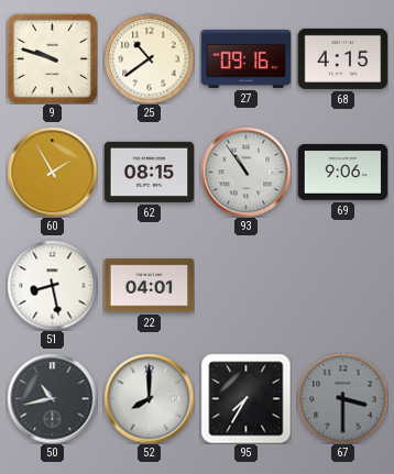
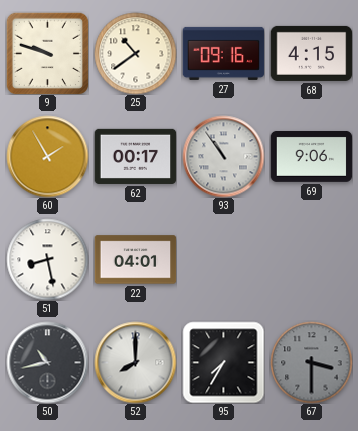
62: 08:15 -> 00:17 (135, 156)
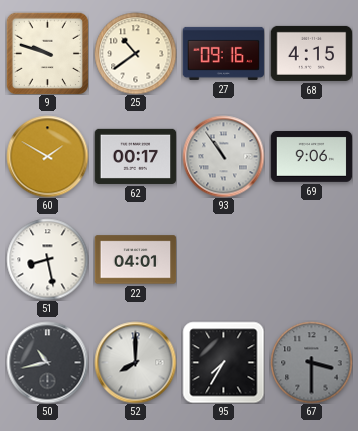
60: 1:55 -> 1:50 (47, 156)
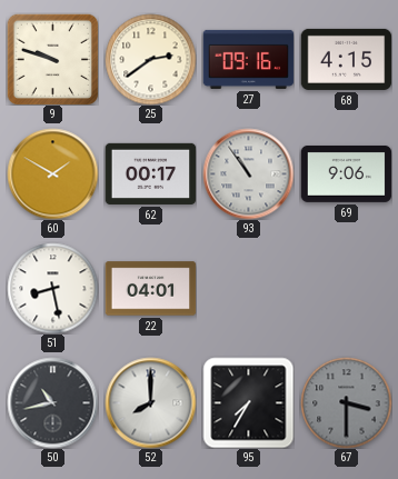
25: 10:39 -> 2:39 (150, 59)
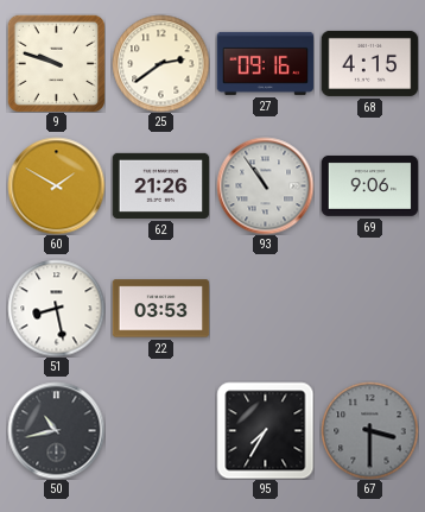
62: 00:17 -> 21:26 (160, 185)
22: 04:01 -> 03:53 (160, 309)
52: 8:00 -> none (150, 402)
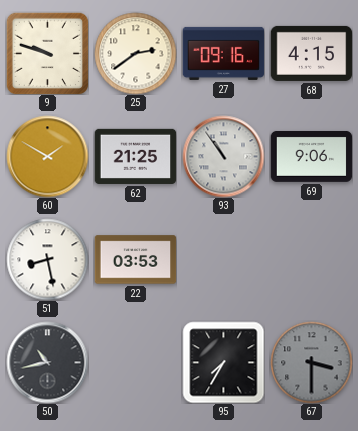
62: 21:26 -> 21:25 (135, 156)
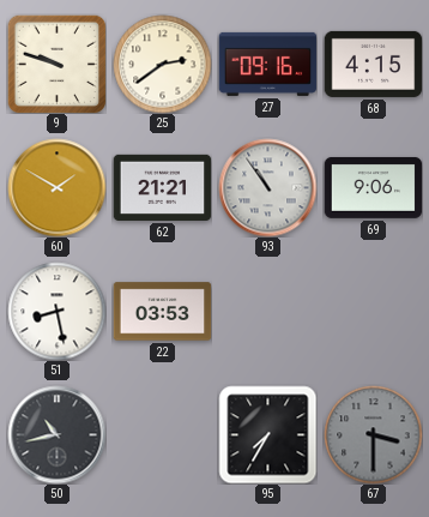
62: 21:25 -> 21:21 (162, 187)
